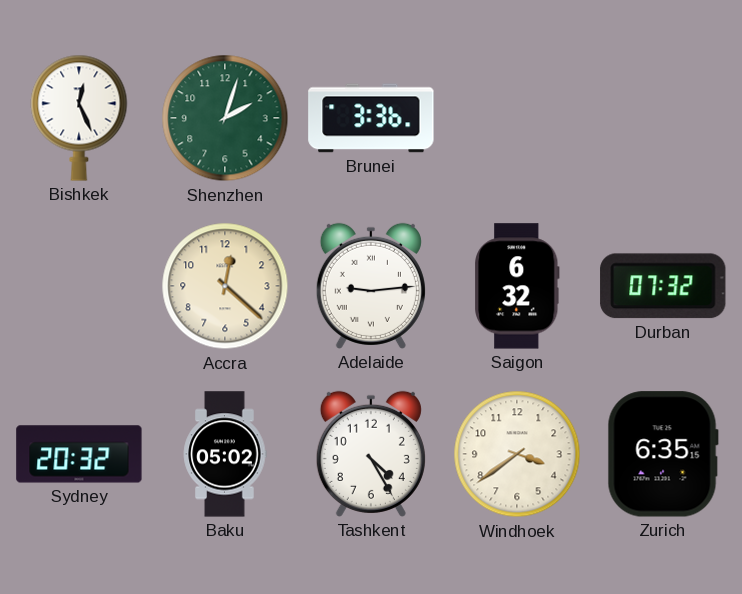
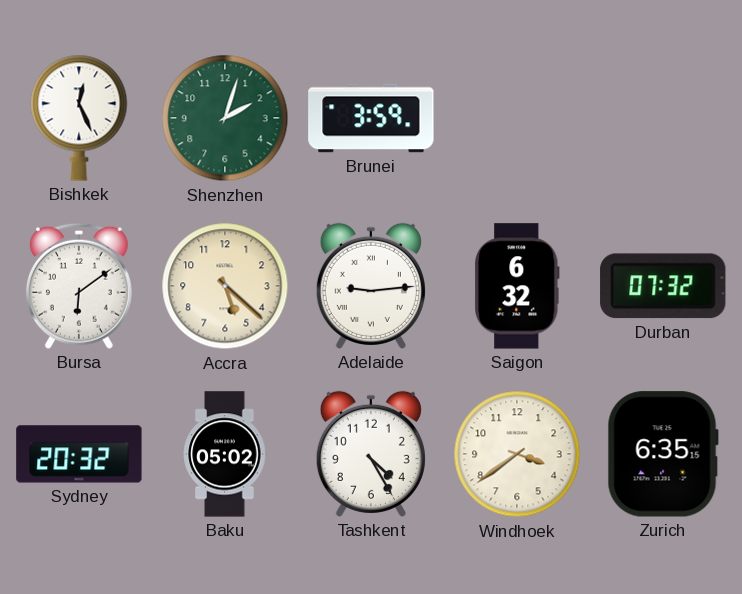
Brunei: 3:36 -> 3:59 (371, 118)
Bursa: none -> 6:09 (79, 286)
Accra: 12:22 -> 5:22 (225, 286)
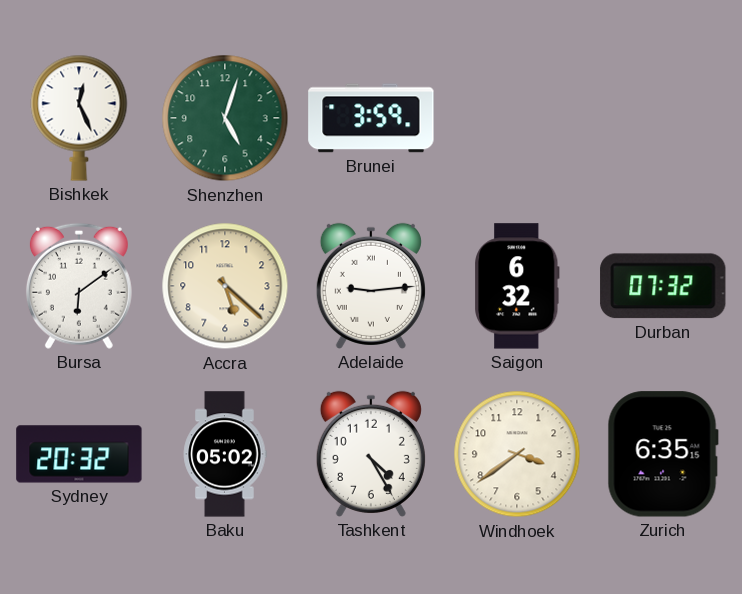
Shenzhen: 2:03 -> 5:03 (225, 118)
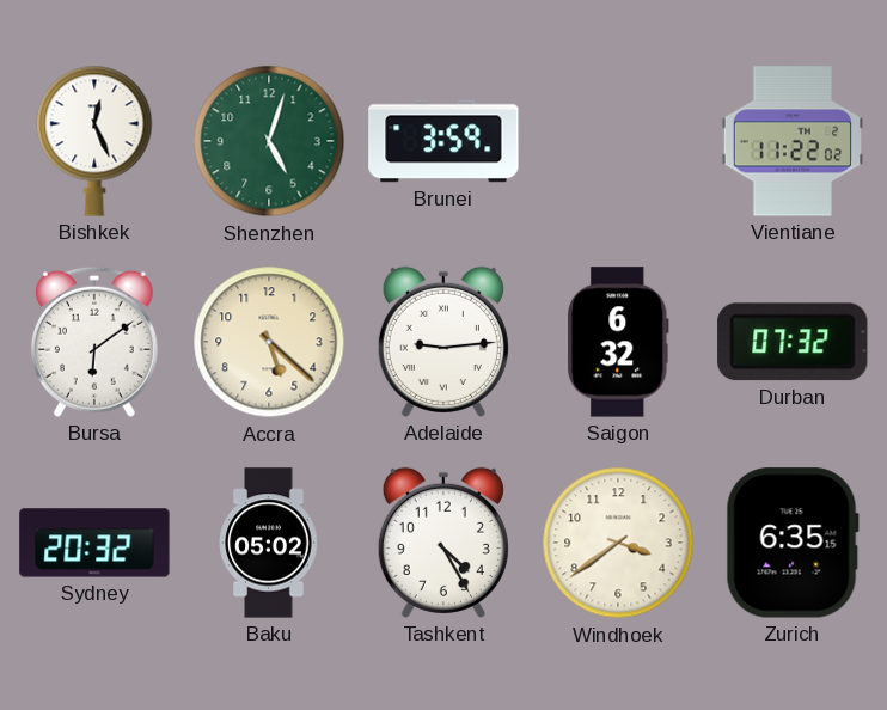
Vientiane: none -> 11:22 (791, 141)
